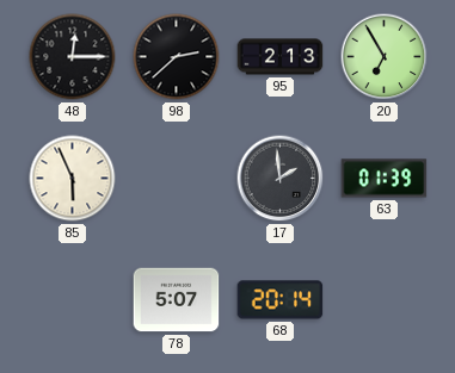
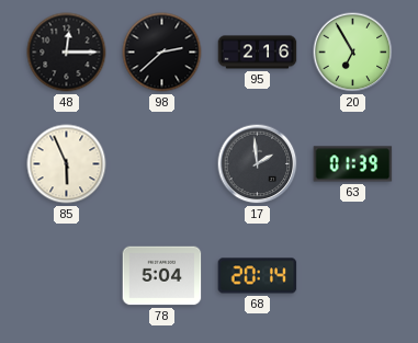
95: 2:13 -> 2:16 (258, 53)
78: 5:07 -> 5:04 (162, 276)
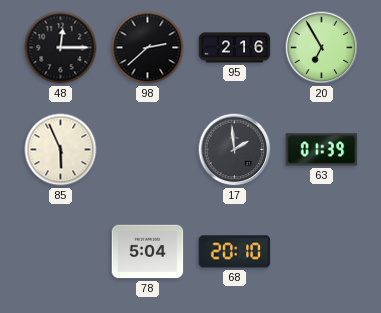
68: 20:14 -> 20:10 (235, 252)
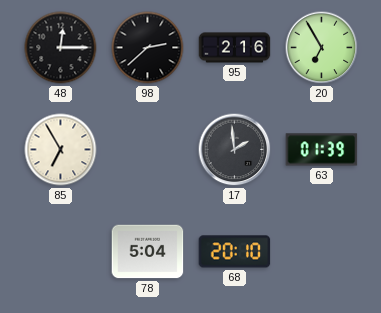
85: 5:56 -> 6:55 (61, 150)
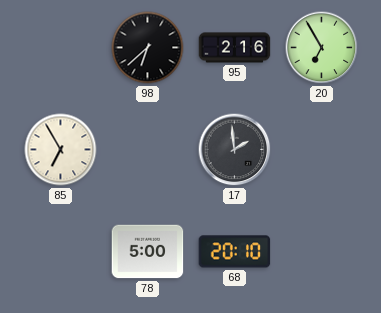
48: 12:15 -> none (61, 48)
98: 2:38 -> 6:38 (148, 48)
63: 01:39 -> none (322, 150)
78: 5:04 -> 5:00 (148, 252)
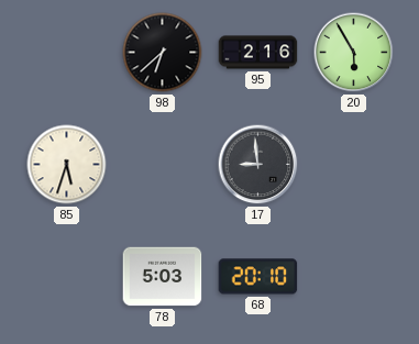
20: 6:55 -> 5:55 (354, 53)
85: 6:55 -> 5:33 (67, 165)
17: 1:59 -> 8:59 (258, 165)
78: 5:00 -> 5:03 (163, 277)
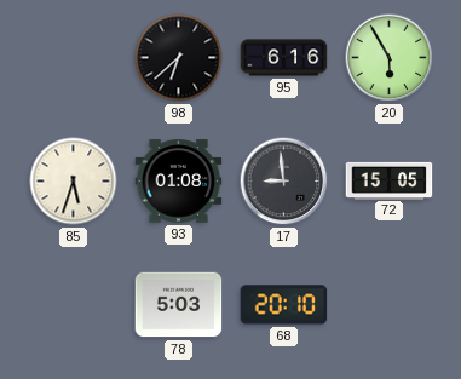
95: 2:16 -> 6:16 (284, 58)
93: none -> 01:08 (179, 182)
72: none -> 15:05 (390, 180)
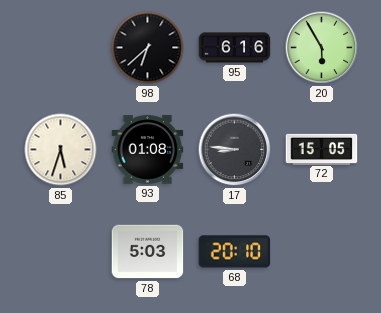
17: 8:59 -> 8:46 (235, 150)
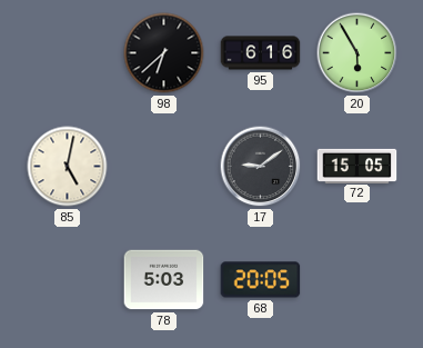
85: 5:33 -> 5:02 (68, 167)
93: 01:08 -> none (148, 150)
17: 8:46 -> 9:09 (261, 167)
68: 20:10 -> 20:05 (261, 280)
